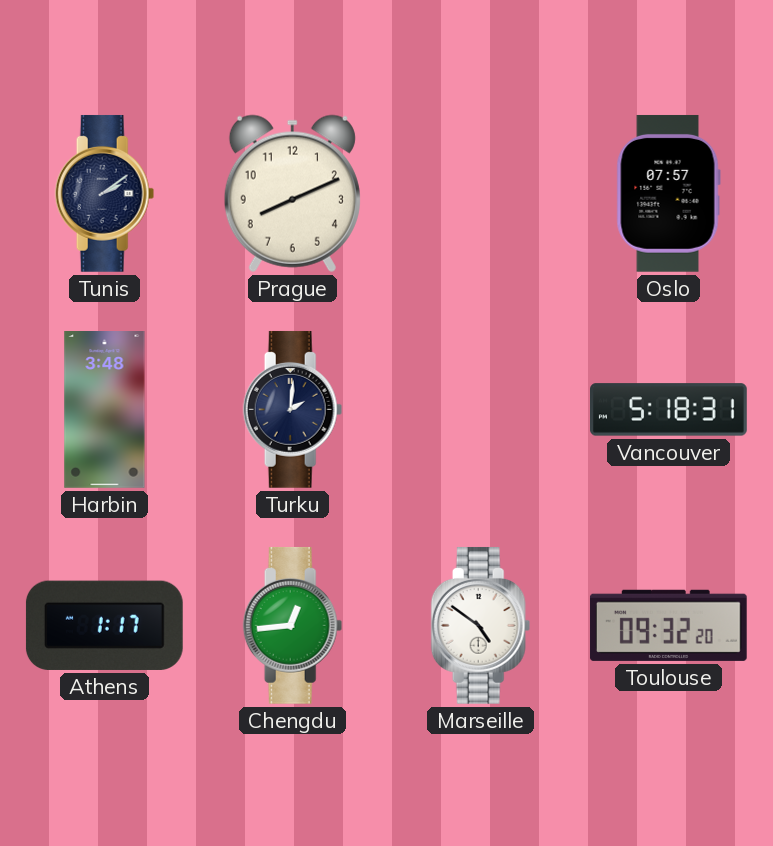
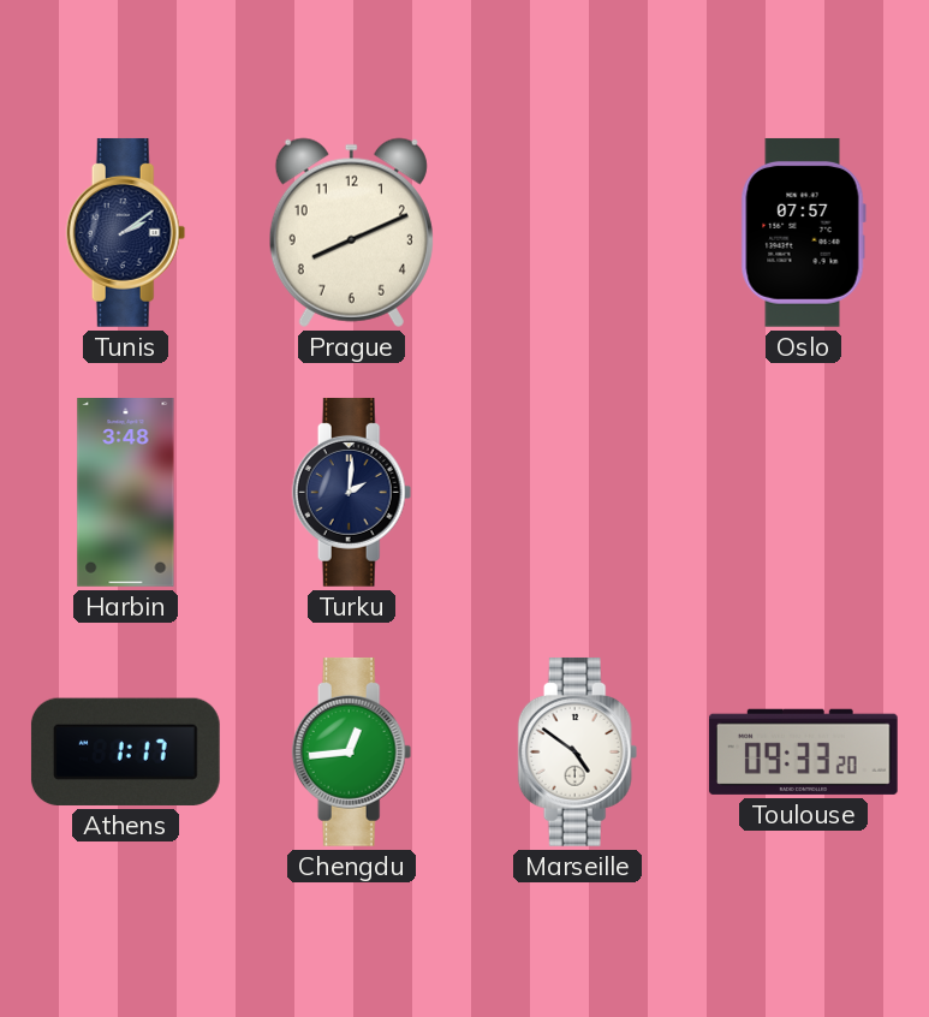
Vancouver: 5:18 -> none (669, 410)
Toulouse: 09:32 -> 09:33 (803, 751)
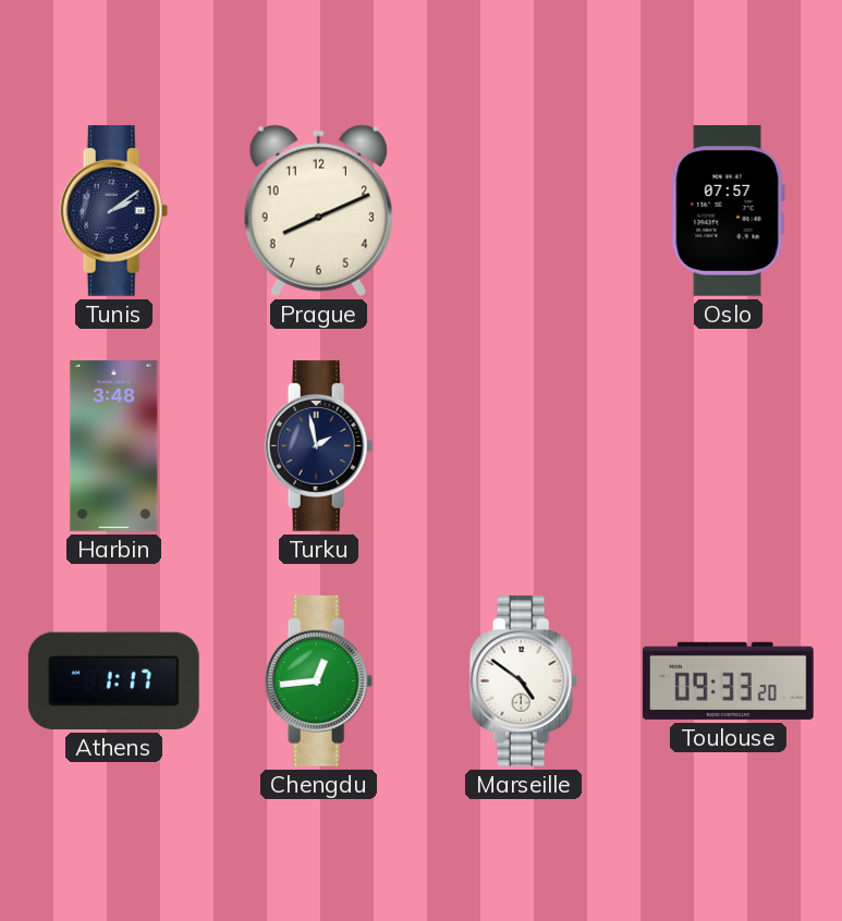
Turku: 2:01 -> 1:58 (319, 445)
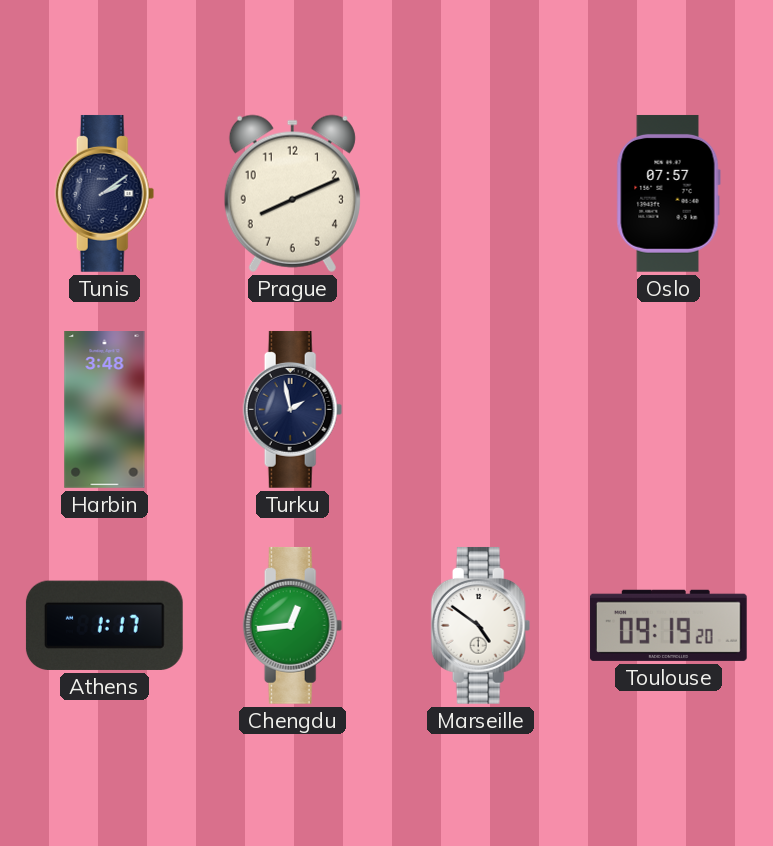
Toulouse: 09:33 -> 09:19 (668, 625)
